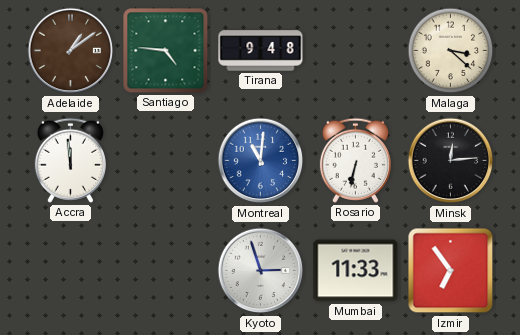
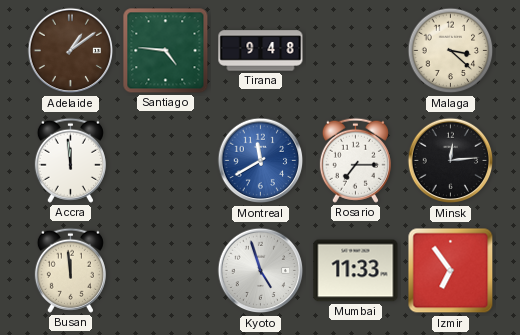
Montreal: 11:01 -> 11:40 (261, 161)
Rosario: 6:32 -> 7:15 (355, 160)
Busan: none -> 11:59 (70, 270)
Kyoto: 2:57 -> 4:57 (261, 271)
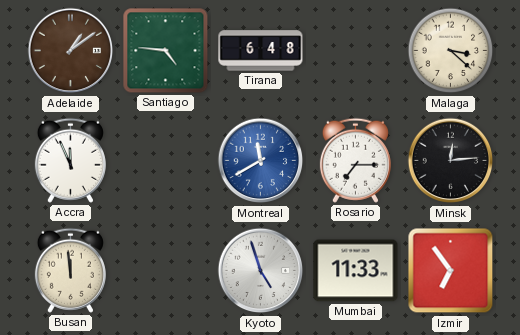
Tirana: 9:48 -> 6:48 (261, 51)
Accra: 11:59 -> 11:56 (70, 160)
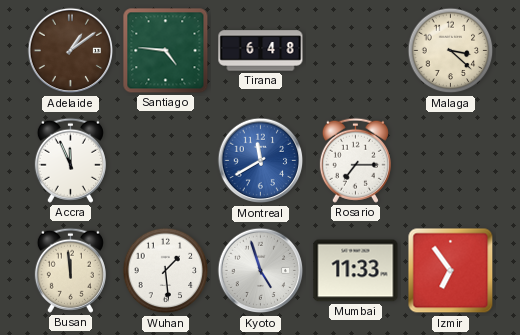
Minsk: 12:14 -> none (451, 161)
Wuhan: none -> 1:29 (166, 271)
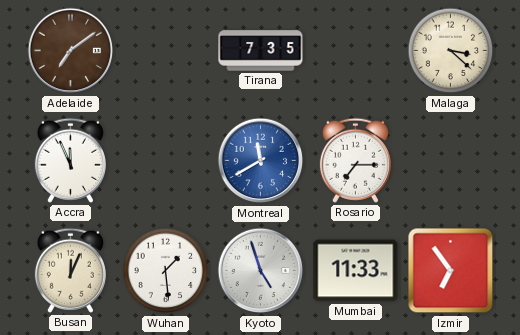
Adelaide: 1:09 -> 7:09 (71, 51)
Santiago: 4:46 -> none (166, 51)
Tirana: 6:48 -> 7:35 (261, 51)
Busan: 11:59 -> 12:04 (70, 270)
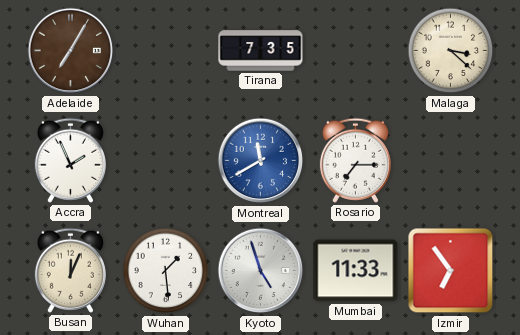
Adelaide: 7:09 -> 7:05 (71, 51)
Accra: 11:56 -> 1:56 (70, 160)
